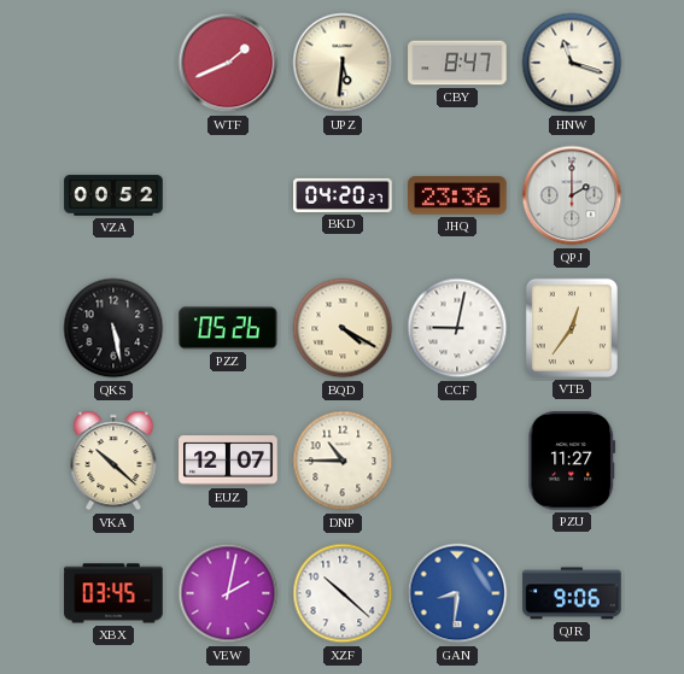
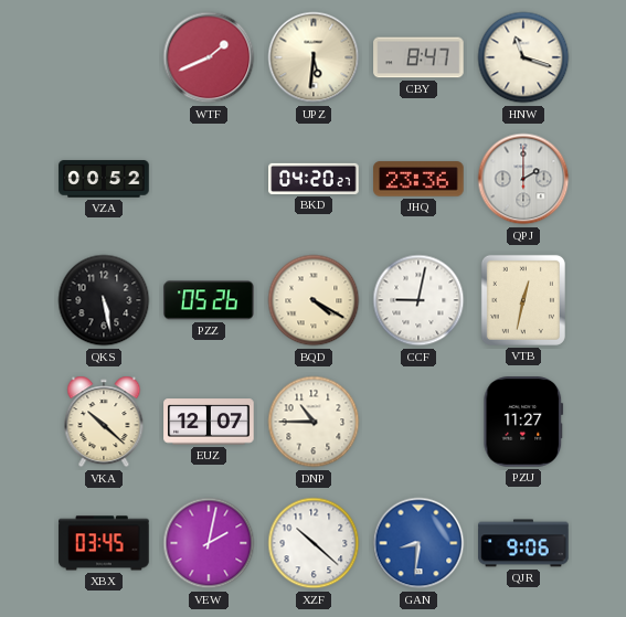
VTB: 12:36 -> 12:32 (523, 300)
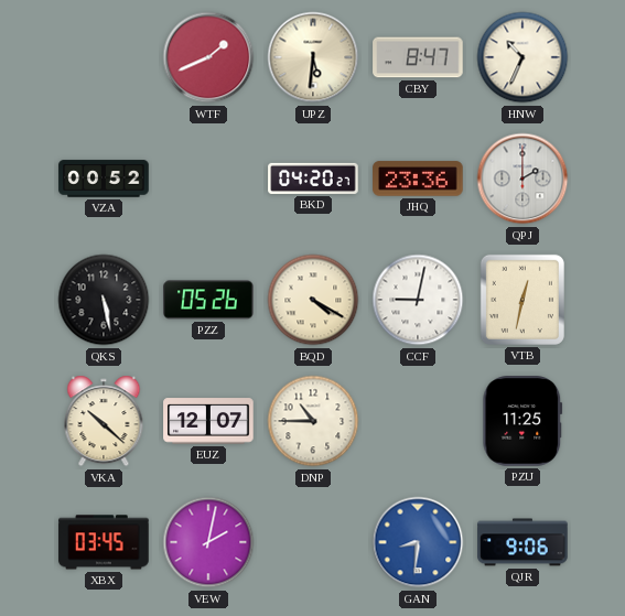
HNW: 11:18 -> 10:34 (522, 57)
PZU: 11:27 -> 11:25 (522, 421)
XZF: 10:22 -> none (314, 543)
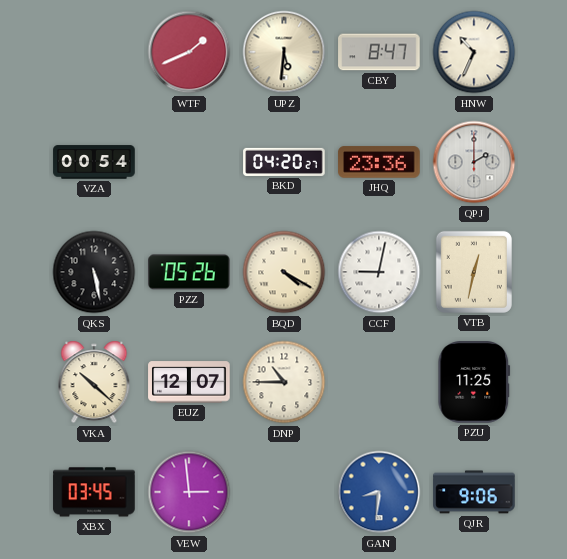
VZA: 00:52 -> 00:54 (94, 162)
VEW: 2:02 -> 2:59 (189, 492)
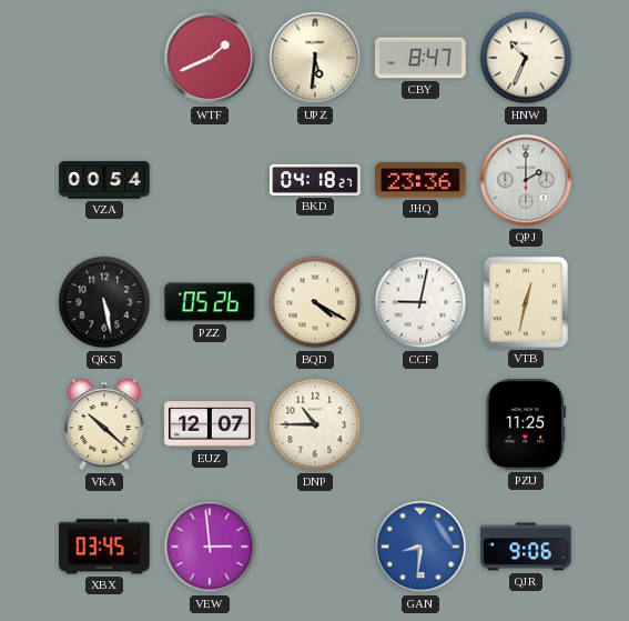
BKD: 04:20 -> 04:18 (315, 180)
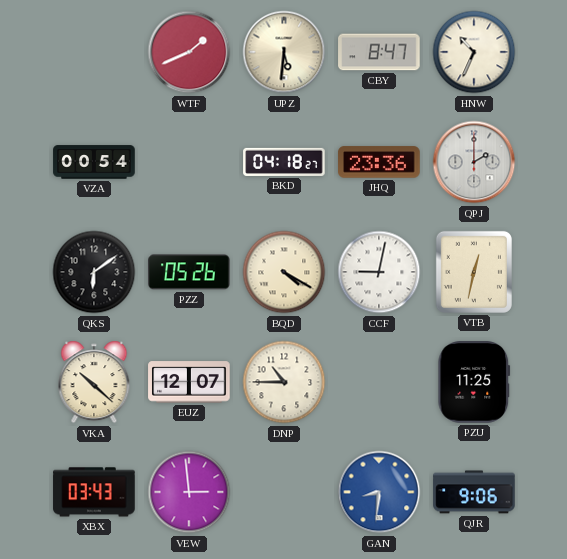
QKS: 5:28 -> 6:09 (94, 272)
XBX: 03:45 -> 03:43 (94, 492)
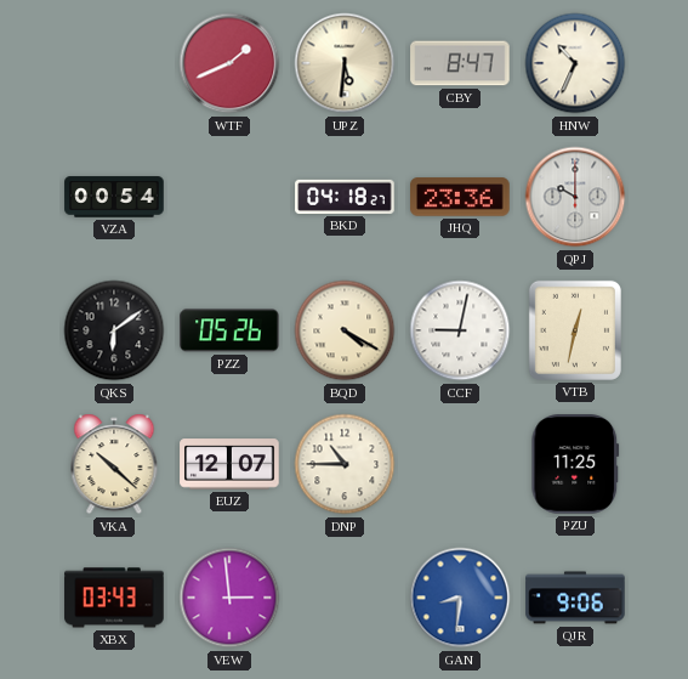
QPJ: 2:00 -> 10:00 (575, 197)
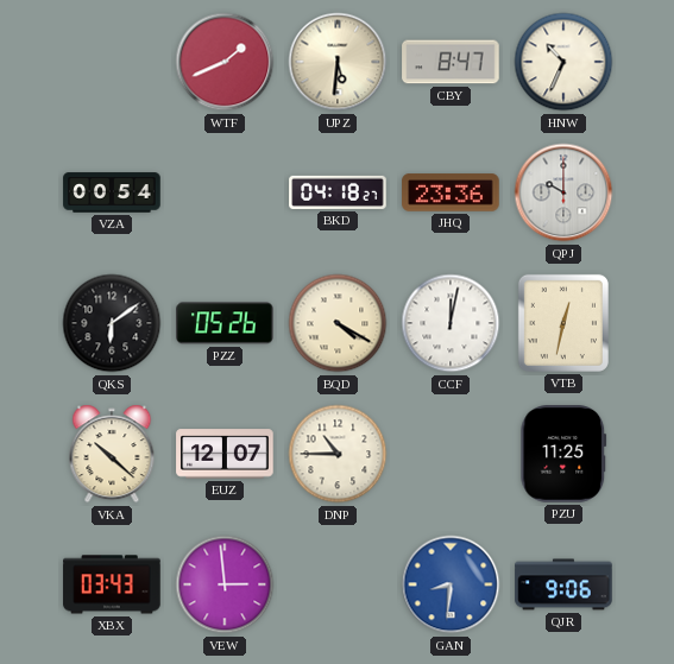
CCF: 9:02 -> 12:02 (451, 323)
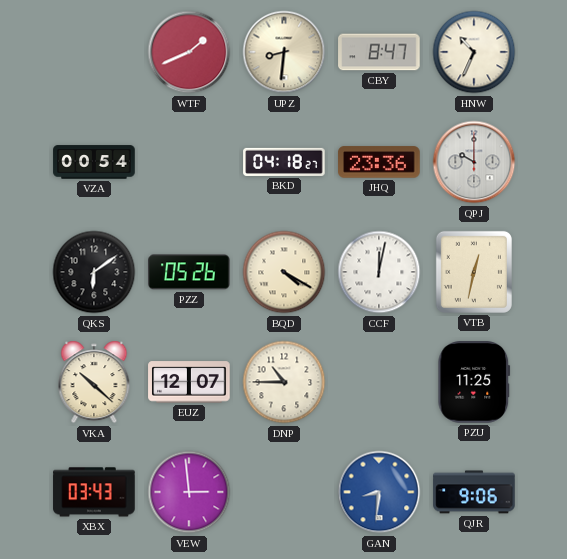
UPZ: 5:31 -> 8:31 (284, 52)
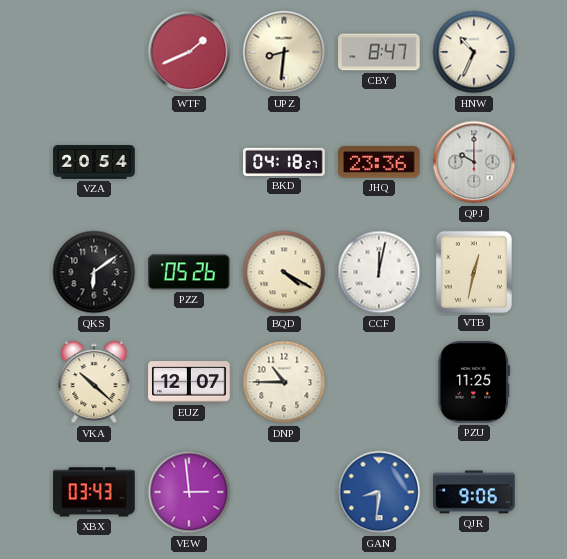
VZA: 00:54 -> 20:54 (94, 162)
